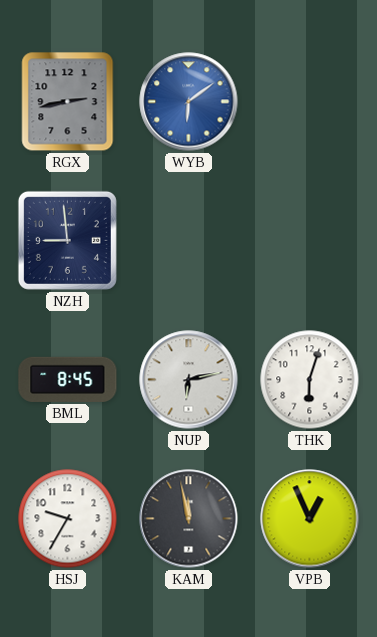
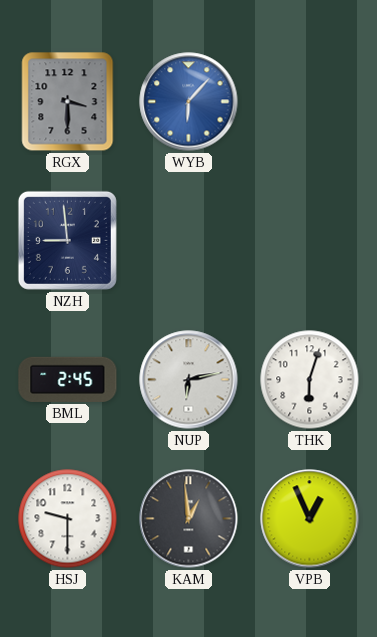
RGX: 2:43 -> 3:30 (68, 102)
WYB: 6:09 -> 6:07 (189, 102)
BML: 8:45 -> 2:45 (68, 379)
HSJ: 9:35 -> 9:30 (68, 519)
KAM: 11:58 -> 12:59 (189, 519)
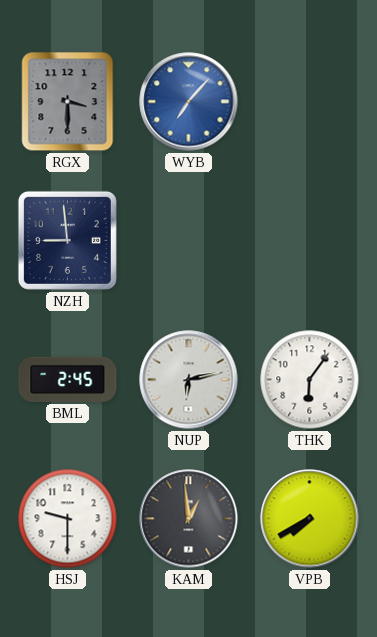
WYB: 6:07 -> 7:07 (189, 102)
THK: 6:03 -> 6:06 (310, 380)
VPB: 12:56 -> 7:40 (310, 519)
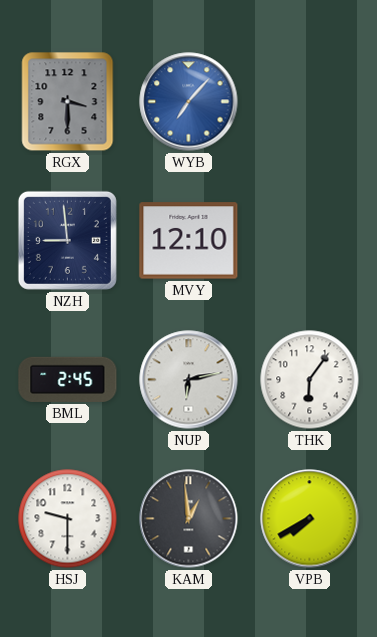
MVY: none -> 12:10 (189, 241)
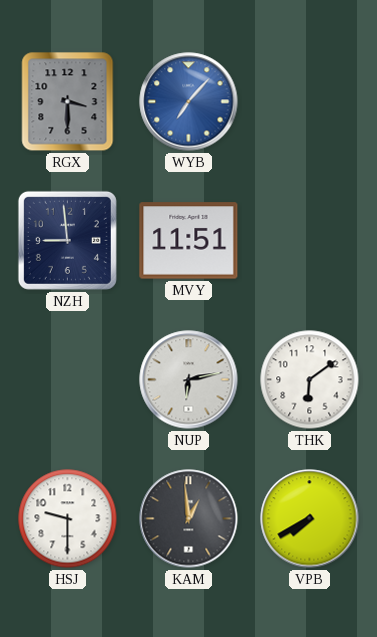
MVY: 12:10 -> 11:51 (189, 241)
BML: 2:45 -> none (68, 379)
THK: 6:06 -> 6:09 (310, 380)
